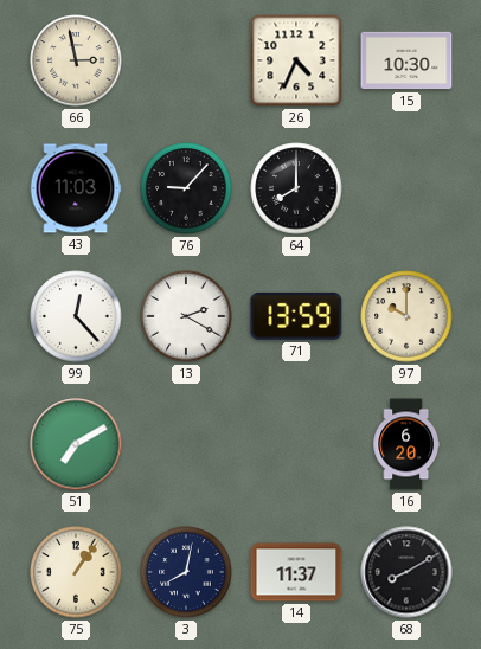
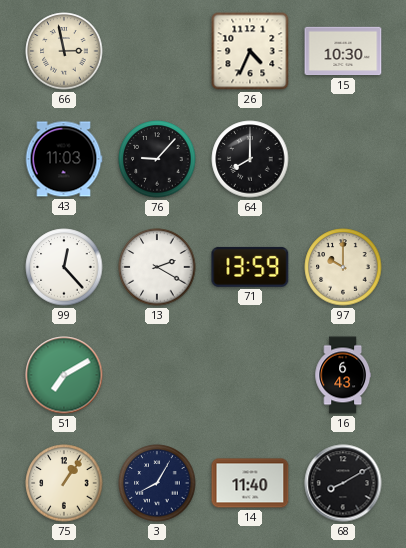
16: 6:20 -> 6:43 (343, 375)
3: 8:02 -> 8:05 (157, 483)
14: 11:37 -> 11:40 (250, 483)
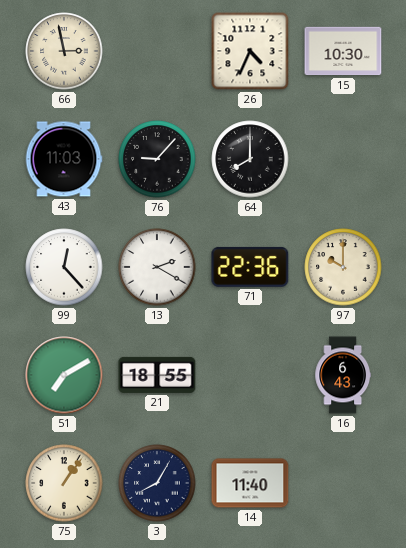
71: 13:59 -> 22:36 (250, 267)
21: none -> 18:55 (157, 375)
68: 8:10 -> none (343, 483)
